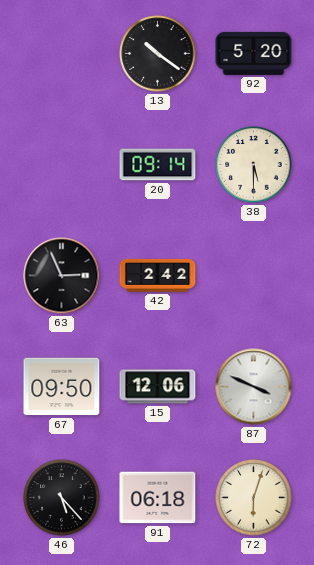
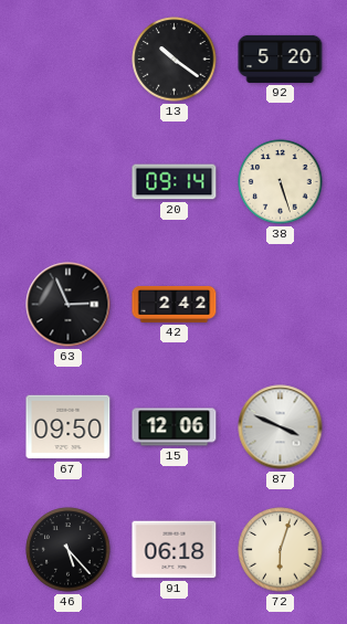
38: 5:30 -> 5:27 (281, 182)
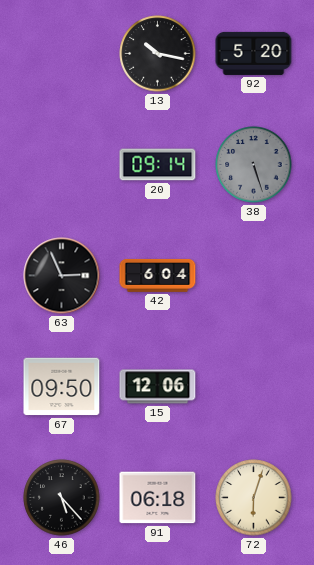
13: 10:21 -> 10:17 (158, 54)
38 dial: cream -> grey (254, 165)
42: 2:42 -> 6:04 (158, 275)
87: 3:49 -> none (281, 427)
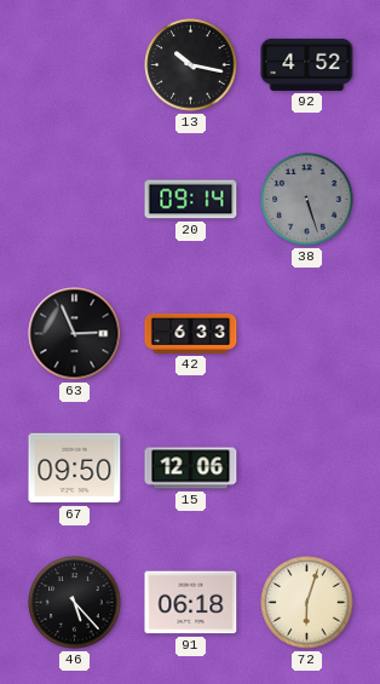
92: 5:20 -> 4:52 (307, 64)
42: 6:04 -> 6:33 (191, 333)
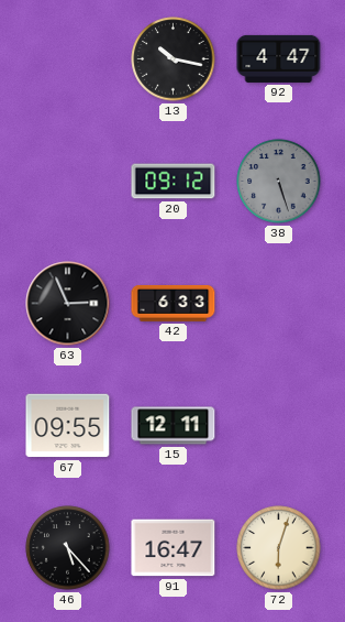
92: 4:52 -> 4:47 (279, 58)
20: 09:14 -> 09:12 (174, 182)
67: 09:50 -> 09:55 (68, 426)
15: 12:06 -> 12:11 (174, 426)
91: 06:18 -> 16:47 (174, 548)
